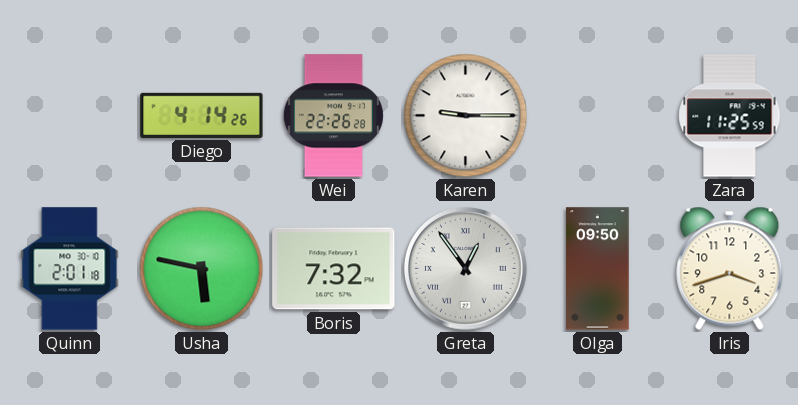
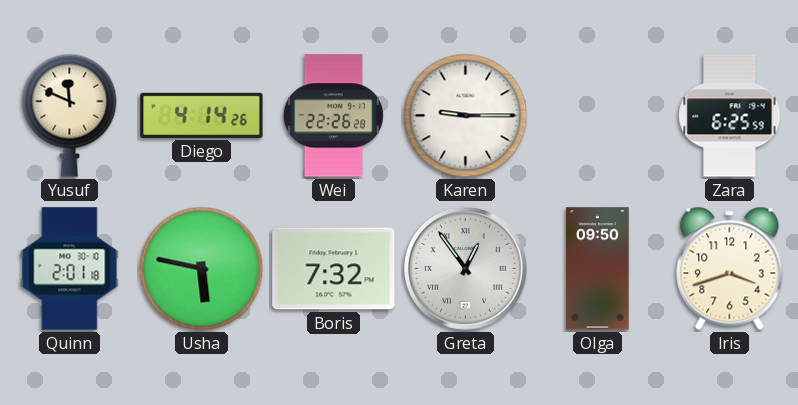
Yusuf: none -> 11:49 (70, 115)
Zara: 11:25 -> 6:25 (730, 116)
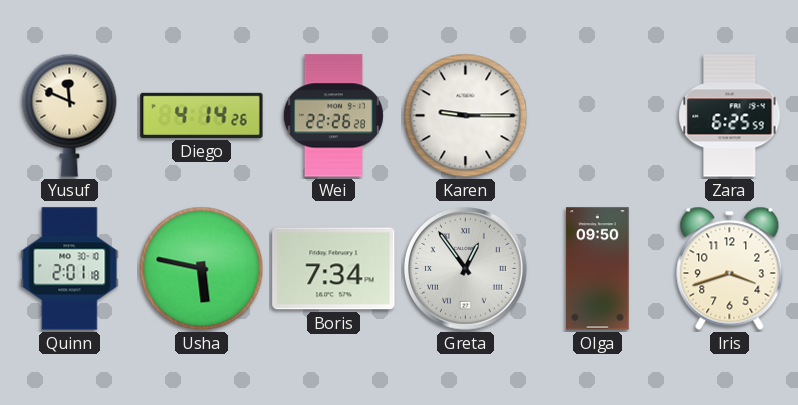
Boris: 7:32 -> 7:34 (334, 269)
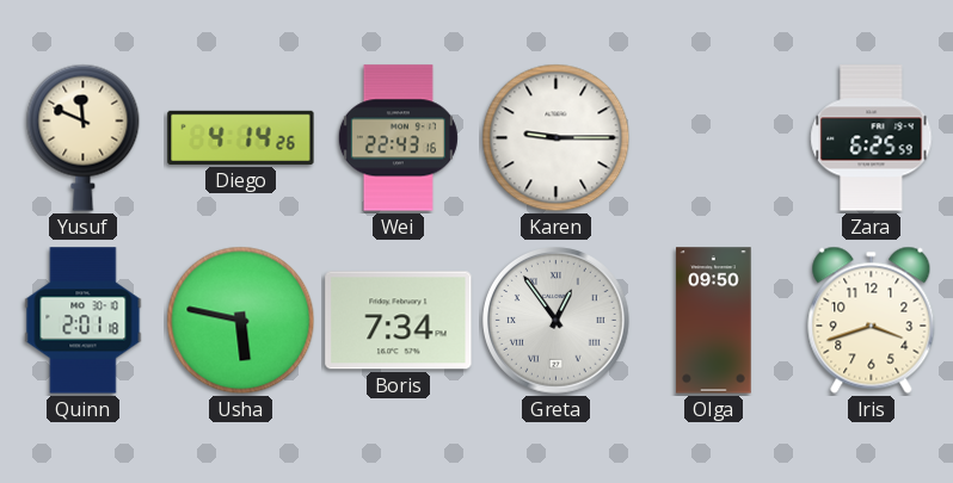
Wei: 22:26 -> 22:43 (398, 138)
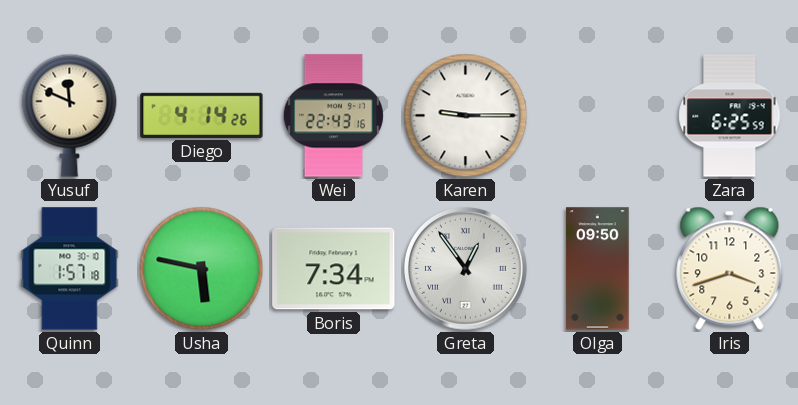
Quinn: 2:01 -> 1:57 (70, 269)
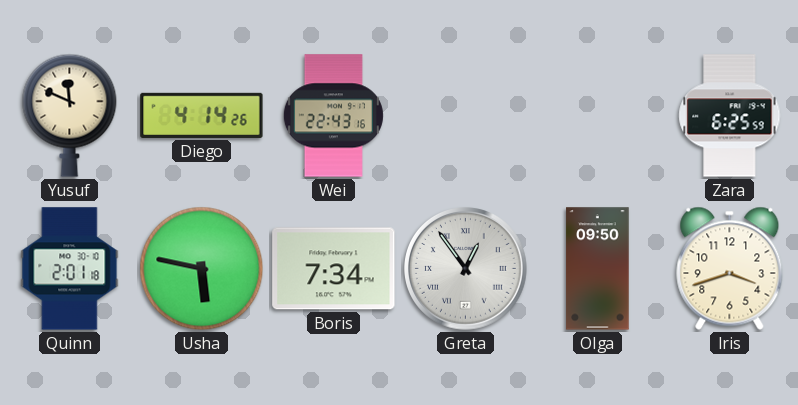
Karen: 9:15 -> none (466, 116)
Quinn: 1:57 -> 2:01 (70, 269)
